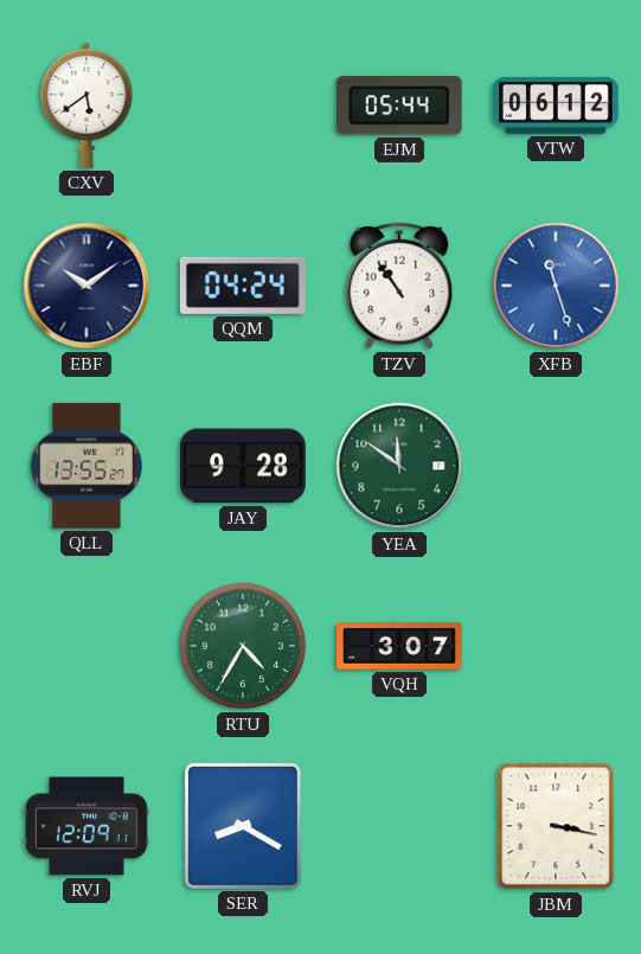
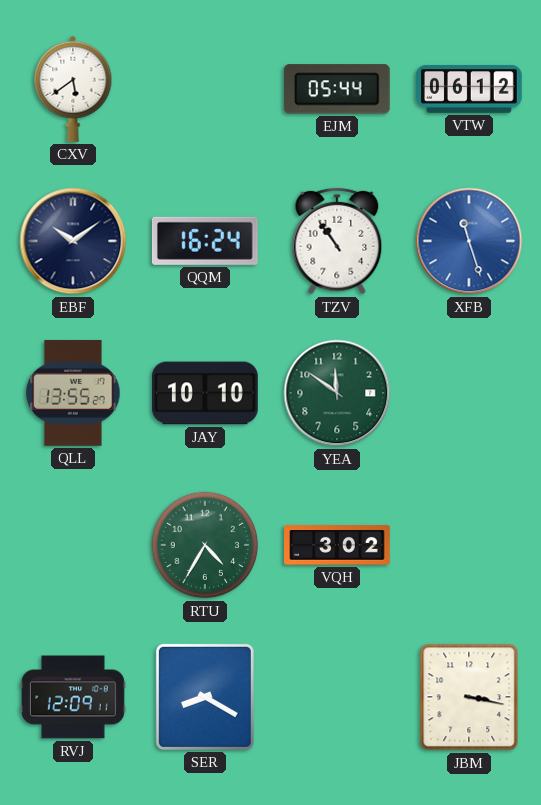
QQM: 04:24 -> 16:24 (205, 241)
JAY: 9:28 -> 10:10 (206, 393)
VQH: 3:07 -> 3:02 (337, 545)
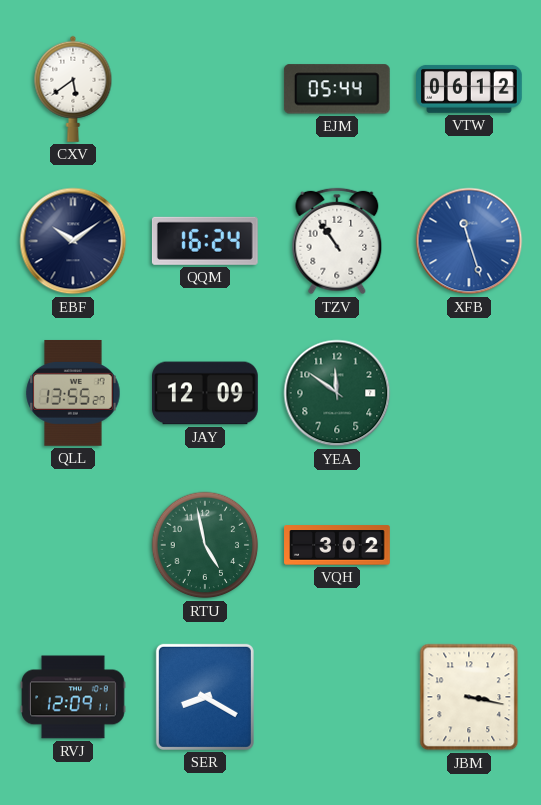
JAY: 10:10 -> 12:09 (206, 393)
RTU: 4:35 -> 4:58 (205, 545)
